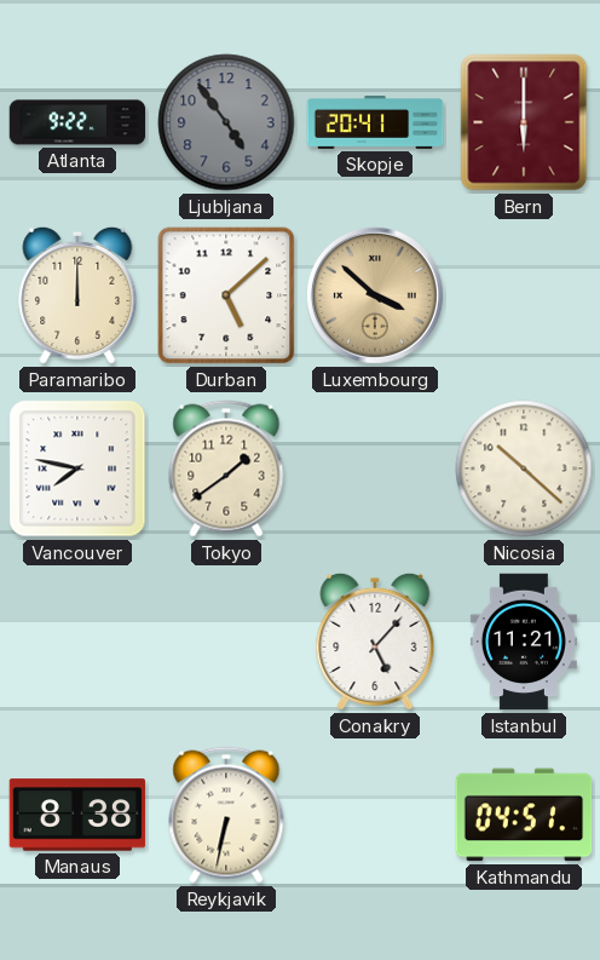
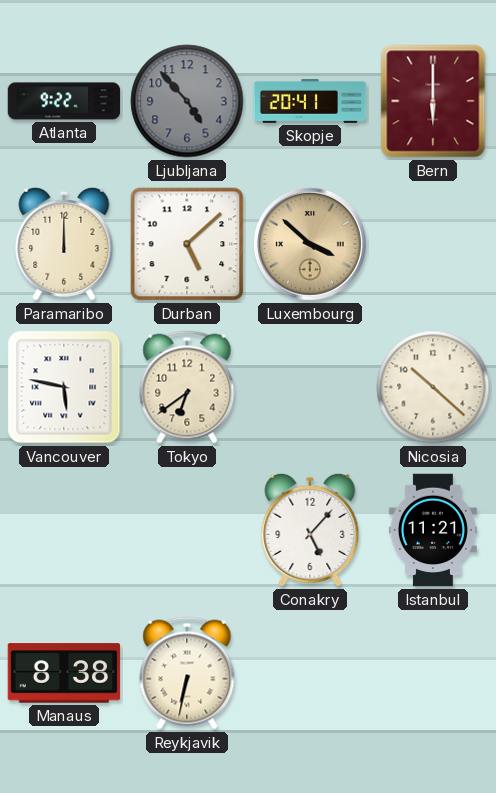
Ljubljana: 4:54 -> 4:53 (187, 101)
Vancouver: 7:47 -> 5:47 (64, 387)
Tokyo: 1:39 -> 6:39 (187, 387)
Kathmandu: 04:51 -> none (524, 815)
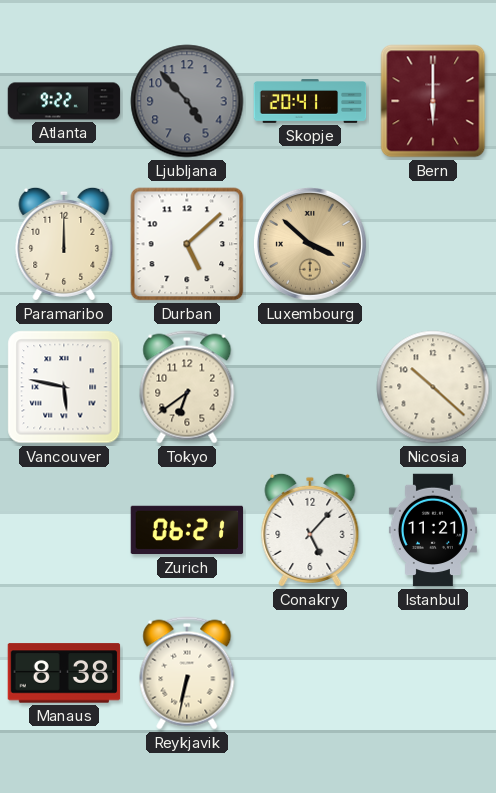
Zurich: none -> 06:21 (187, 530)
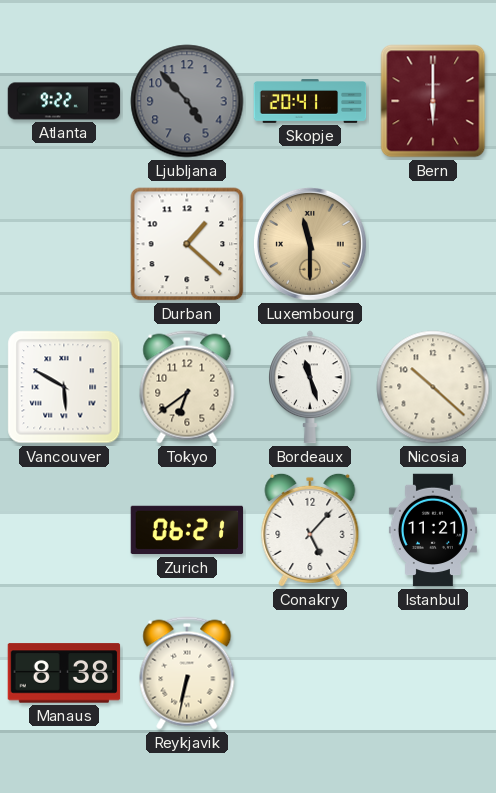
Paramaribo: 12:00 -> none (64, 244)
Durban: 5:08 -> 1:22 (187, 244)
Luxembourg: 3:52 -> 11:30 (310, 244)
Vancouver: 5:47 -> 5:50 (64, 387)
Bordeaux: none -> 11:27 (310, 387)
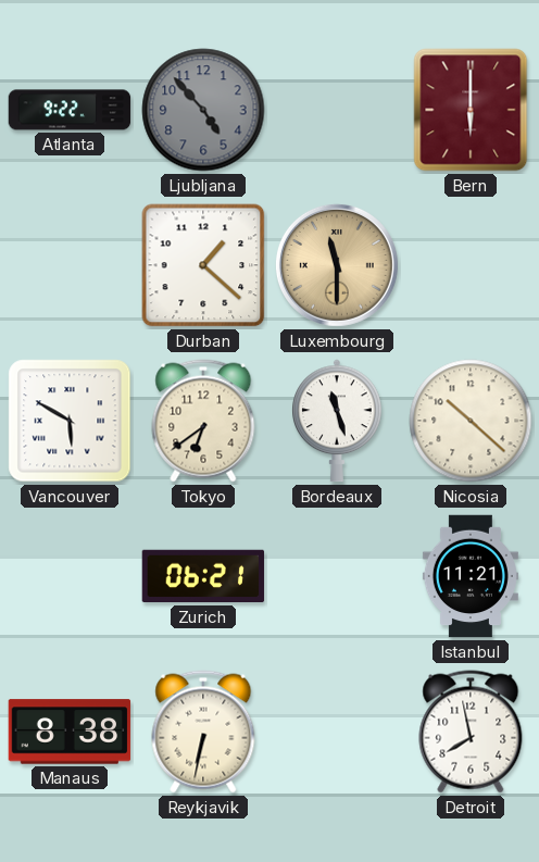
Skopje: 20:41 -> none (310, 102)
Conakry: 5:07 -> none (310, 530)
Detroit: none -> 7:58 (471, 732)
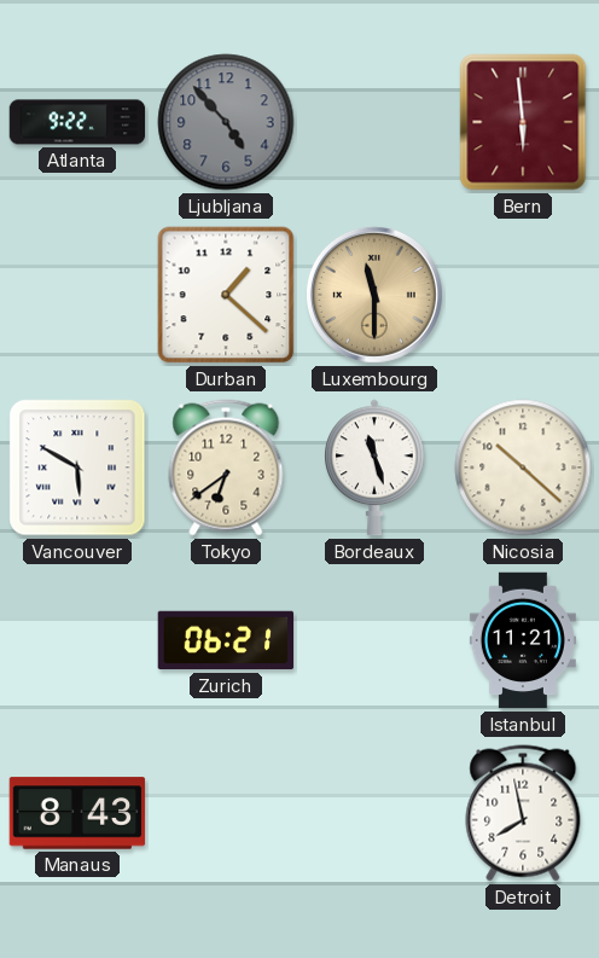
Bern: 6:00 -> 5:59 (523, 122)
Manaus: 8:38 -> 8:43 (77, 813)
Reykjavik: 6:32 -> none (203, 732)
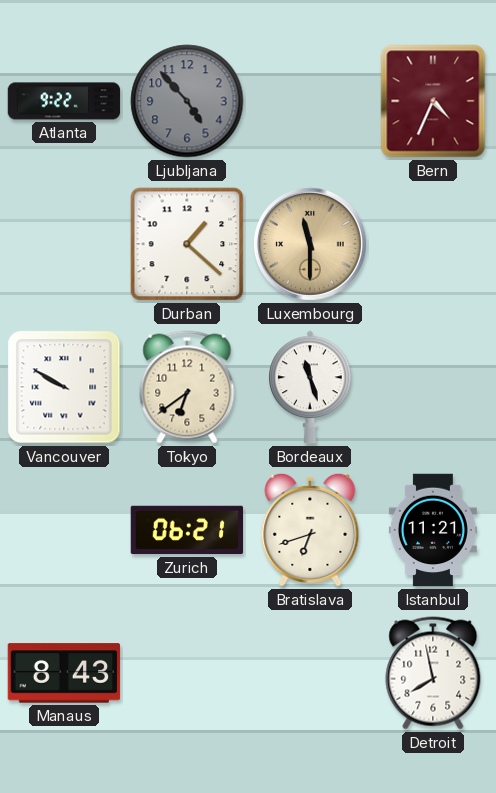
Bern: 5:59 -> 4:34 (433, 101)
Vancouver: 5:50 -> 9:50 (64, 387)
Nicosia: 10:22 -> none (523, 468)
Bratislava: none -> 6:42 (310, 530)
